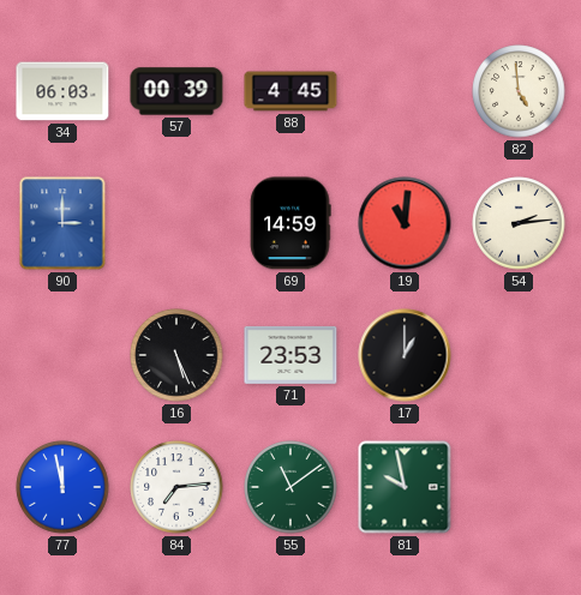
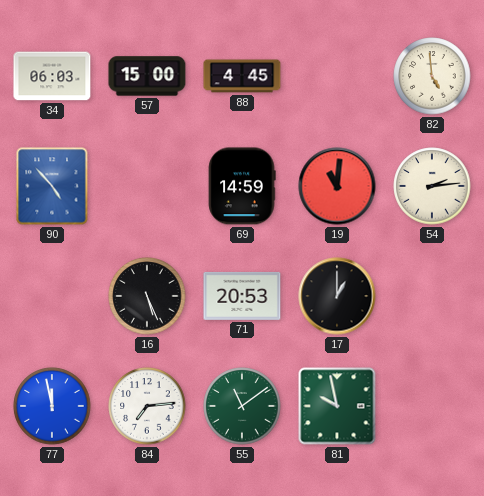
57: 00:39 -> 15:00 (147, 76)
90: 3:00 -> 4:53 (52, 186)
71: 23:53 -> 20:53 (242, 296)
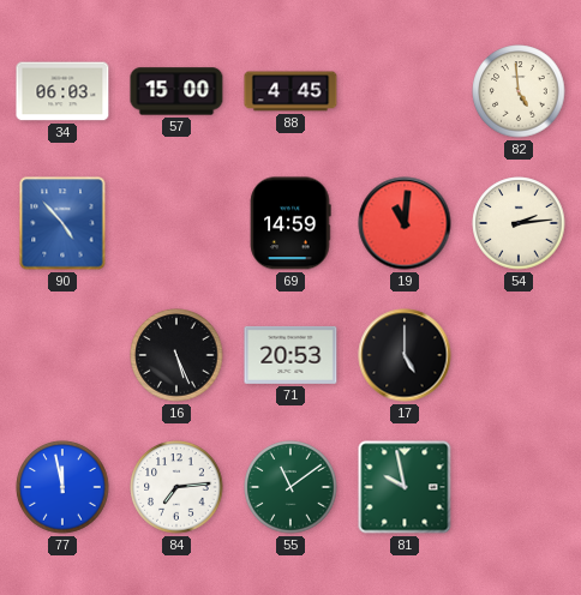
17: 1:00 -> 5:00 (405, 355)
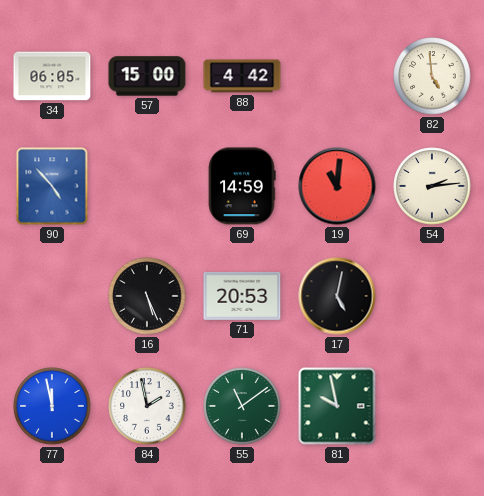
34: 06:03 -> 06:05 (52, 76)
88: 4:45 -> 4:42 (242, 76)
17: 5:00 -> 5:02 (337, 296)
84: 7:14 -> 1:58 (147, 406)
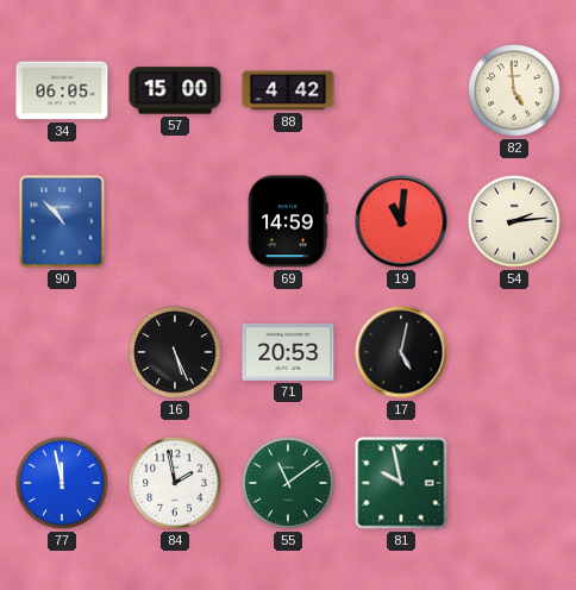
90: 4:53 -> 10:53 (62, 221)
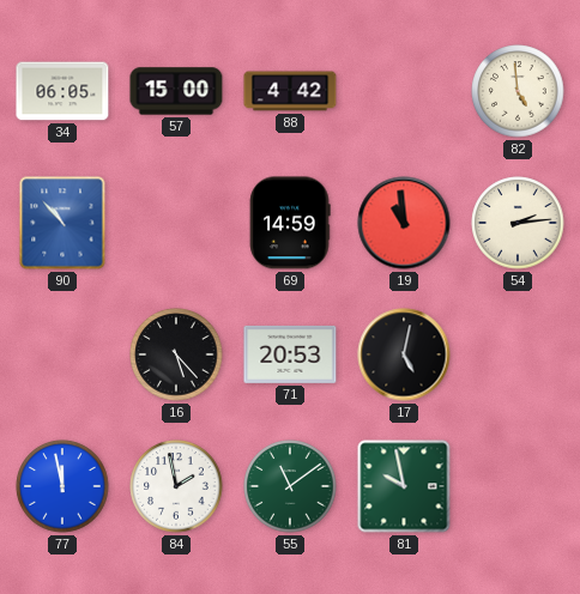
19: 11:01 -> 10:59 (404, 223)
16: 5:26 -> 5:23 (176, 354)
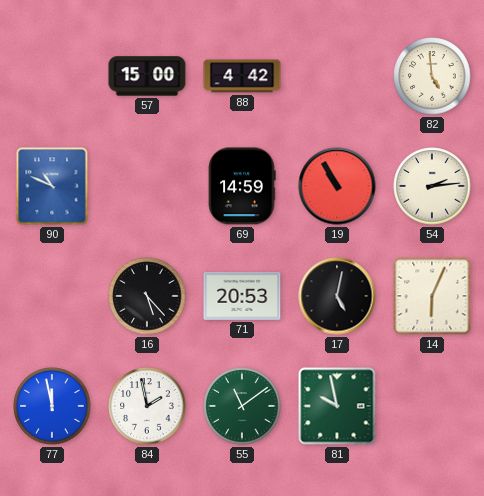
34: 06:05 -> none (62, 91)
90: 10:53 -> 10:49 (52, 186)
19: 10:59 -> 10:55 (337, 186)
14: none -> 6:04 (432, 296)
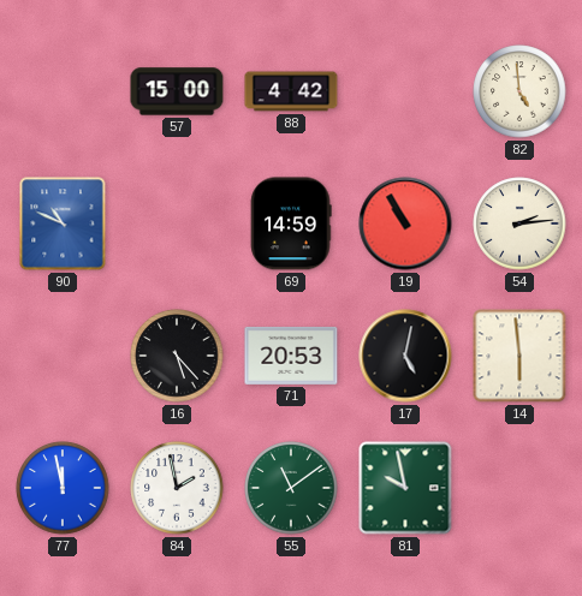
14: 6:04 -> 5:59 (519, 356)
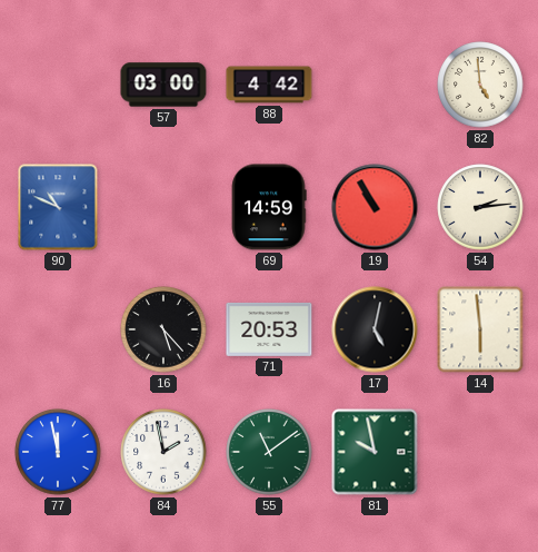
57: 15:00 -> 03:00 (163, 85)
